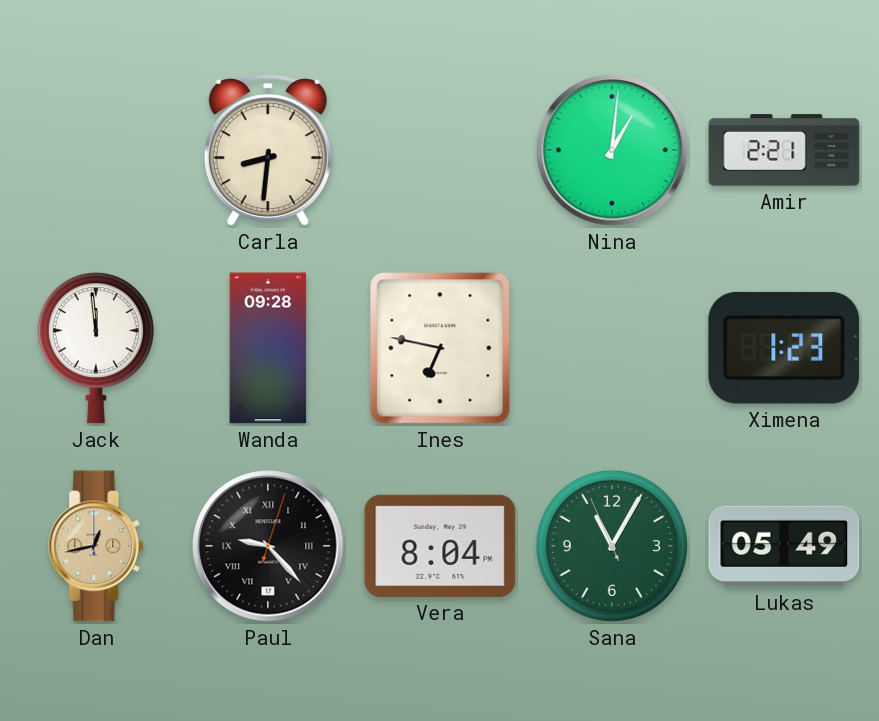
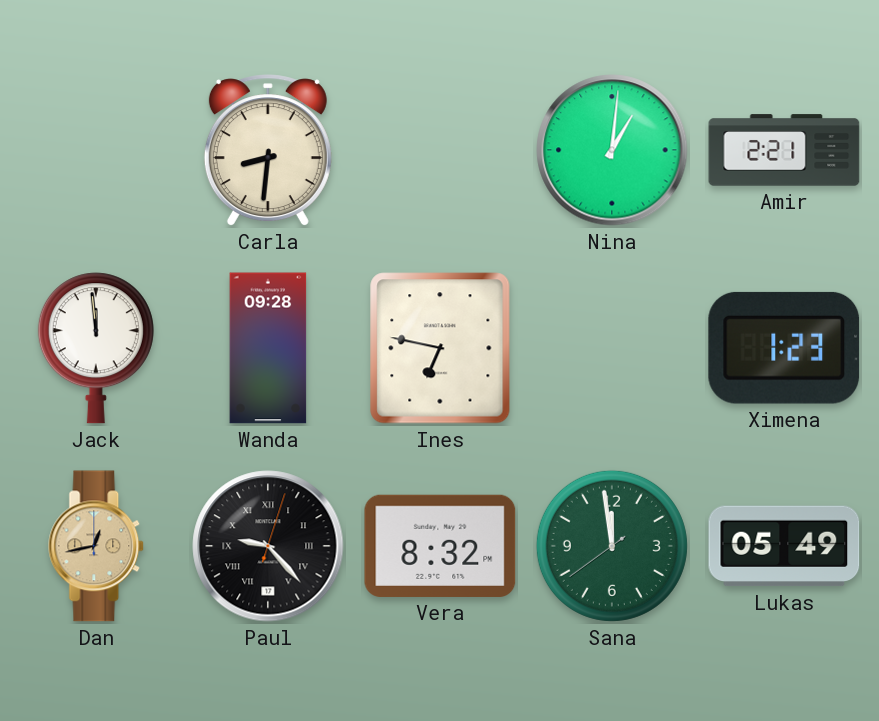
Vera: 8:04 -> 8:32 (440, 546)
Sana: 11:04 -> 11:58 (612, 546)
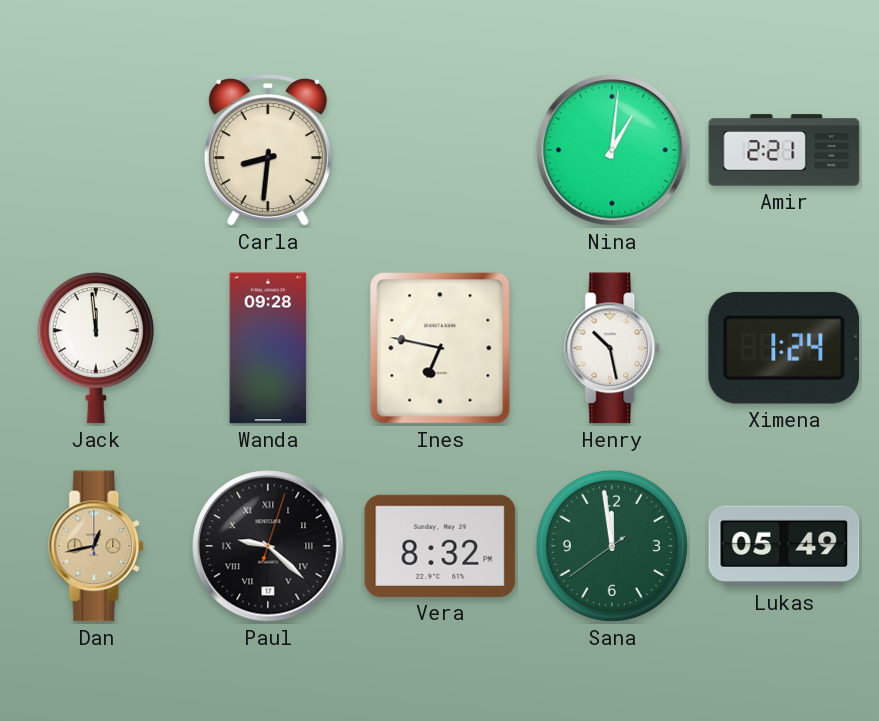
Henry: none -> 10:28 (613, 348)
Ximena: 1:23 -> 1:24 (784, 348)
Paul: 9:23 -> 9:22 (268, 546)
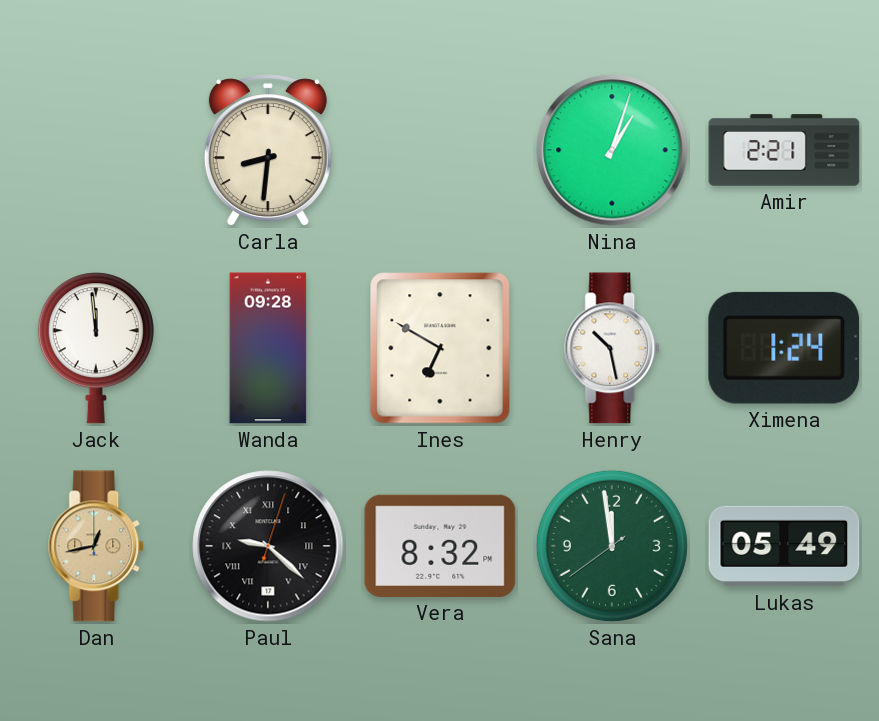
Nina: 1:01 -> 1:03 (612, 150)
Ines: 6:47 -> 6:50 (440, 348)
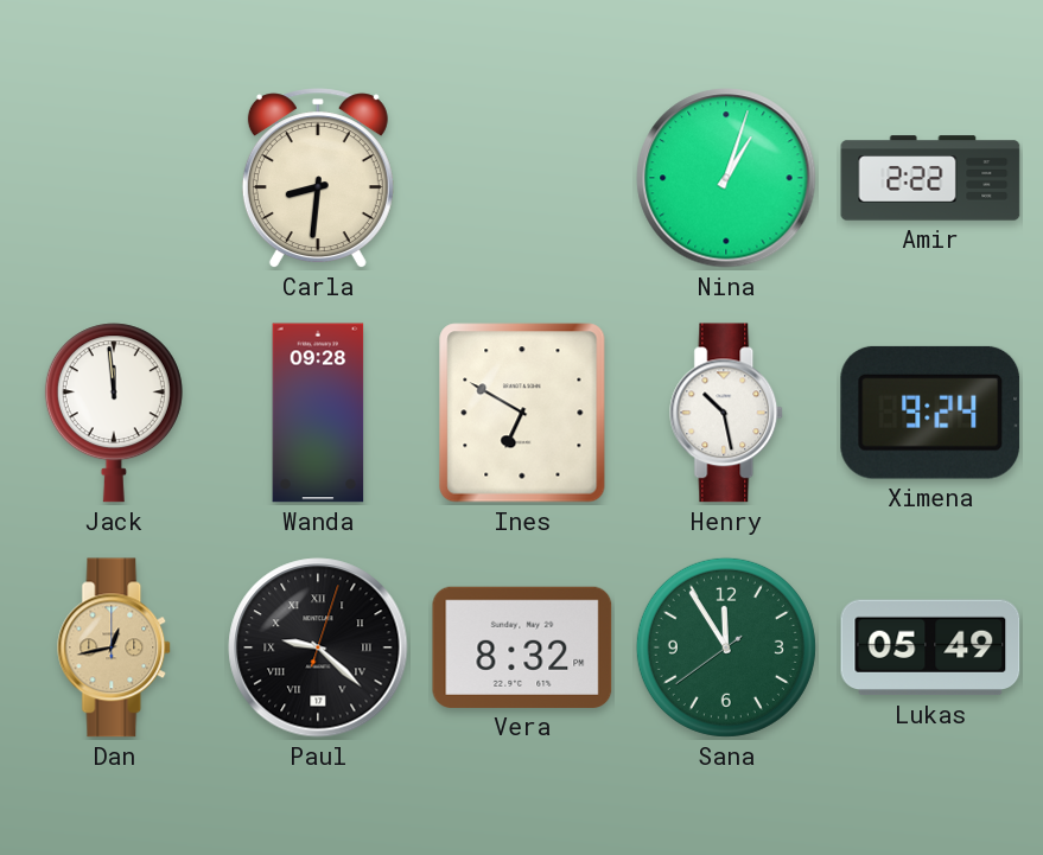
Amir: 2:21 -> 2:22 (930, 178)
Ximena: 1:24 -> 9:24 (930, 413)
Sana: 11:58 -> 11:54 (726, 647)
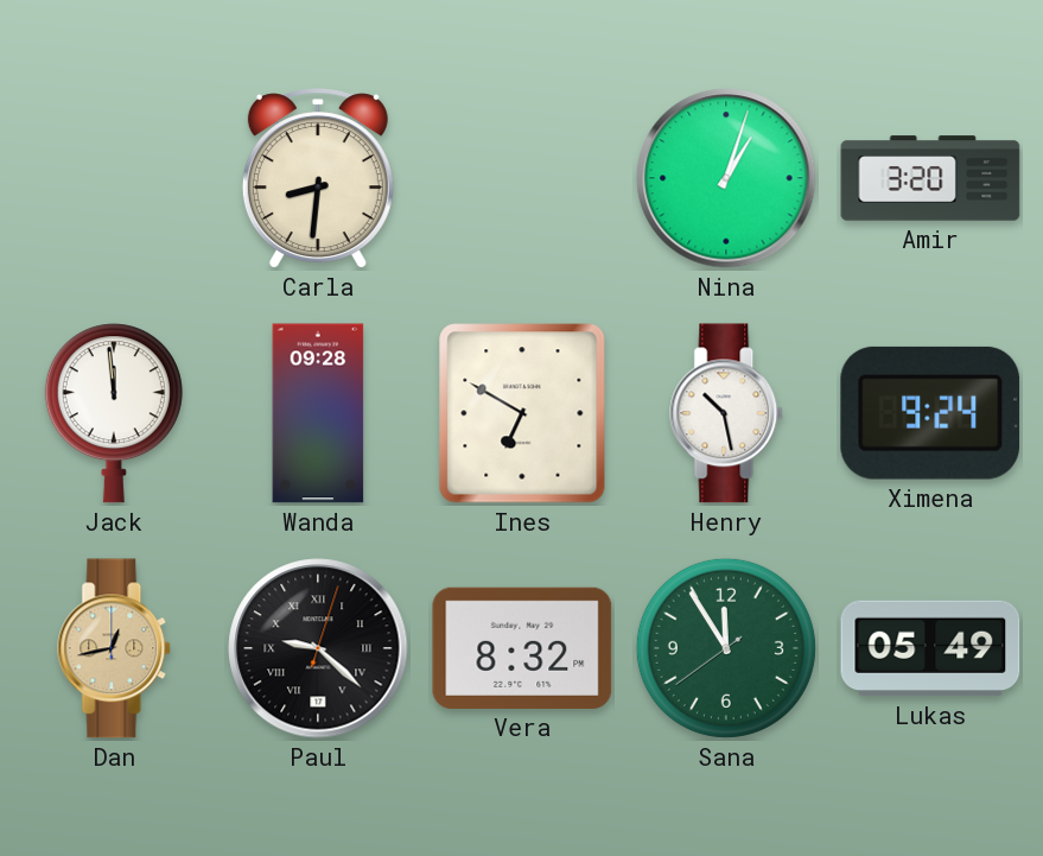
Amir: 2:22 -> 3:20 (930, 178)
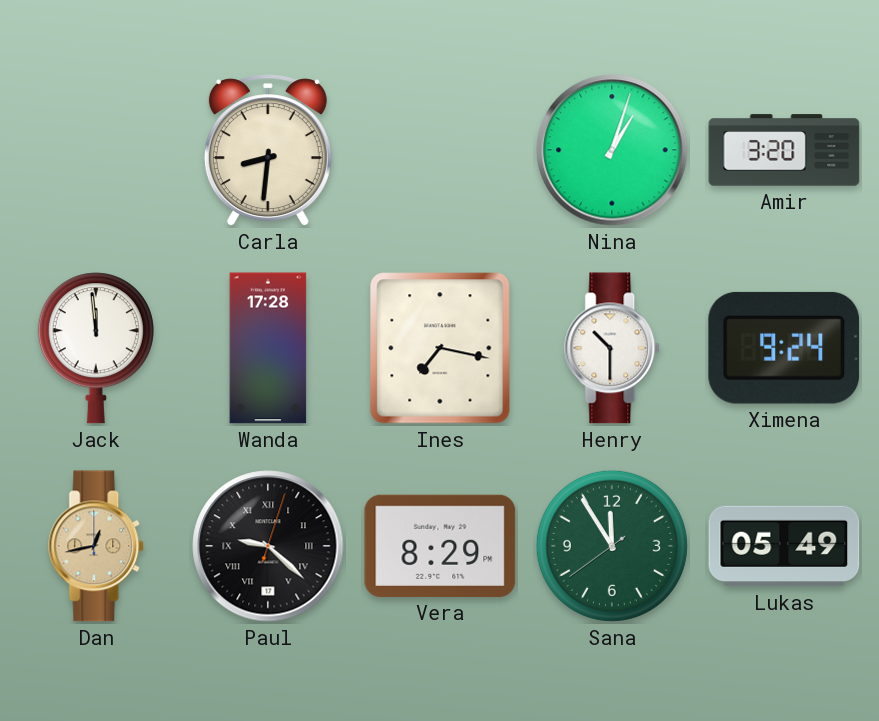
Wanda: 09:28 -> 17:28 (268, 348)
Ines: 6:50 -> 7:17 (440, 348)
Henry: 10:28 -> 10:30 (613, 348)
Vera: 8:32 -> 8:29 (440, 546)
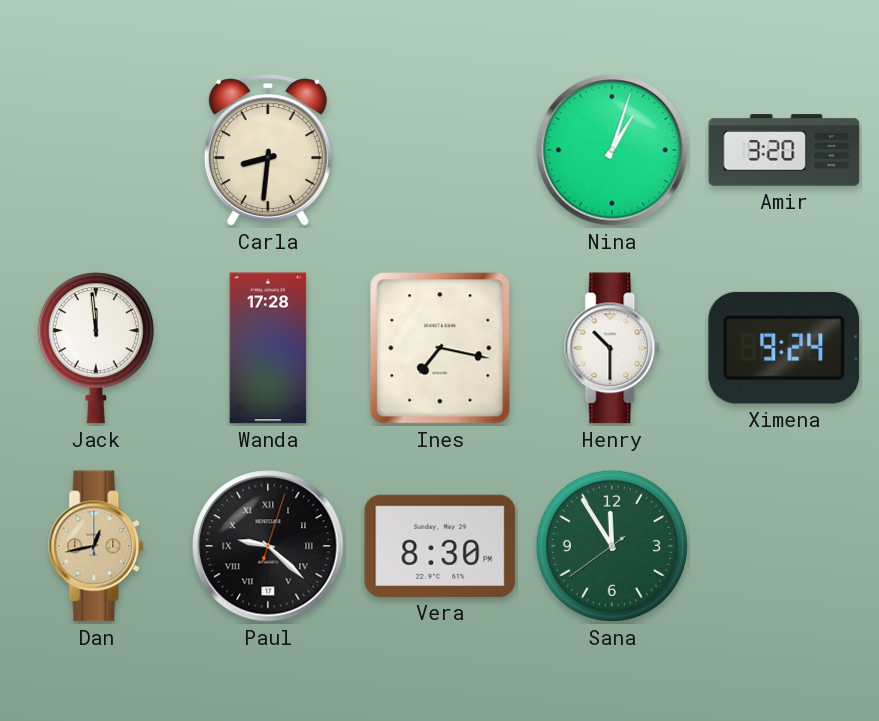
Vera: 8:29 -> 8:30 (440, 546)
Lukas: 05:49 -> none (784, 546)
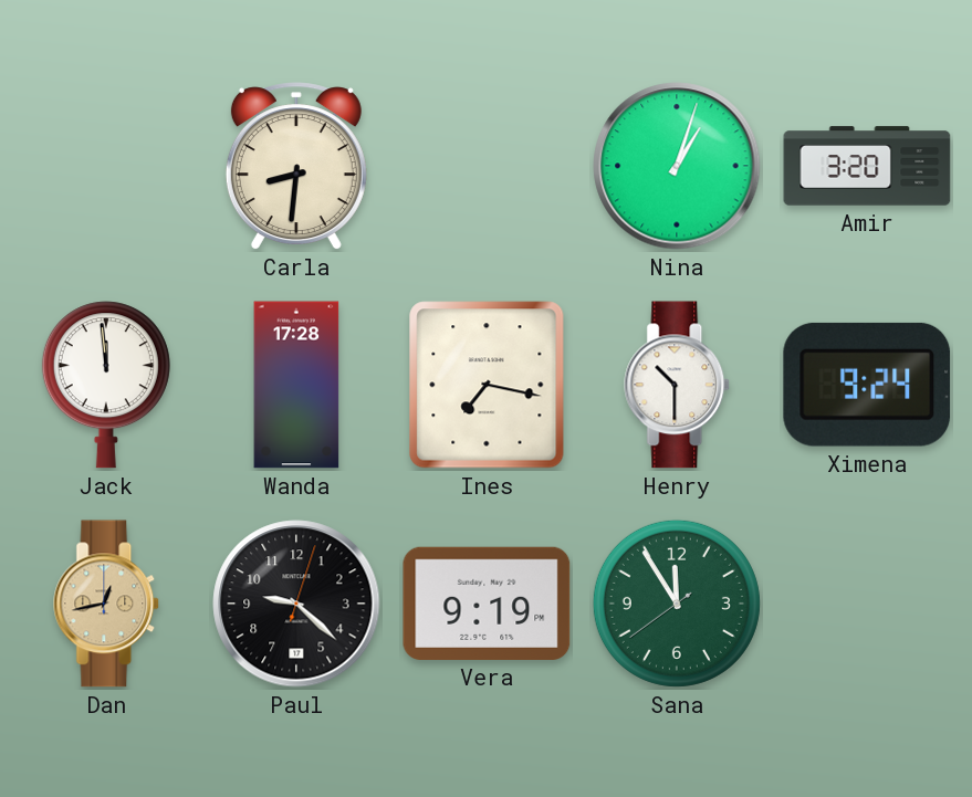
Paul numerals: Roman -> Arabic (296, 604)
Vera: 8:30 -> 9:19 (487, 604)
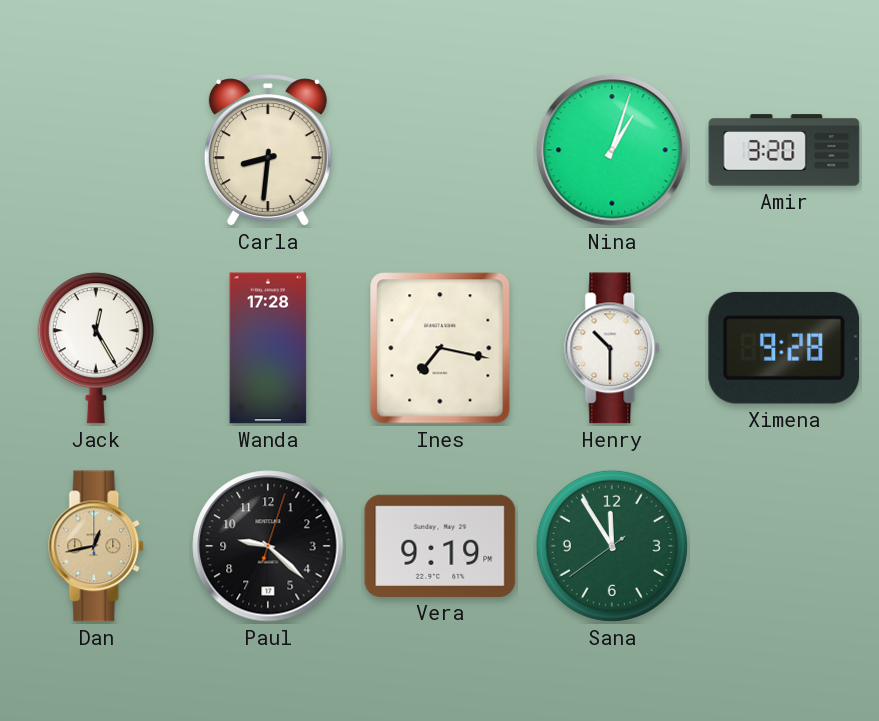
Jack: 11:59 -> 12:25 (96, 348)
Ximena: 9:24 -> 9:28 (784, 348)
